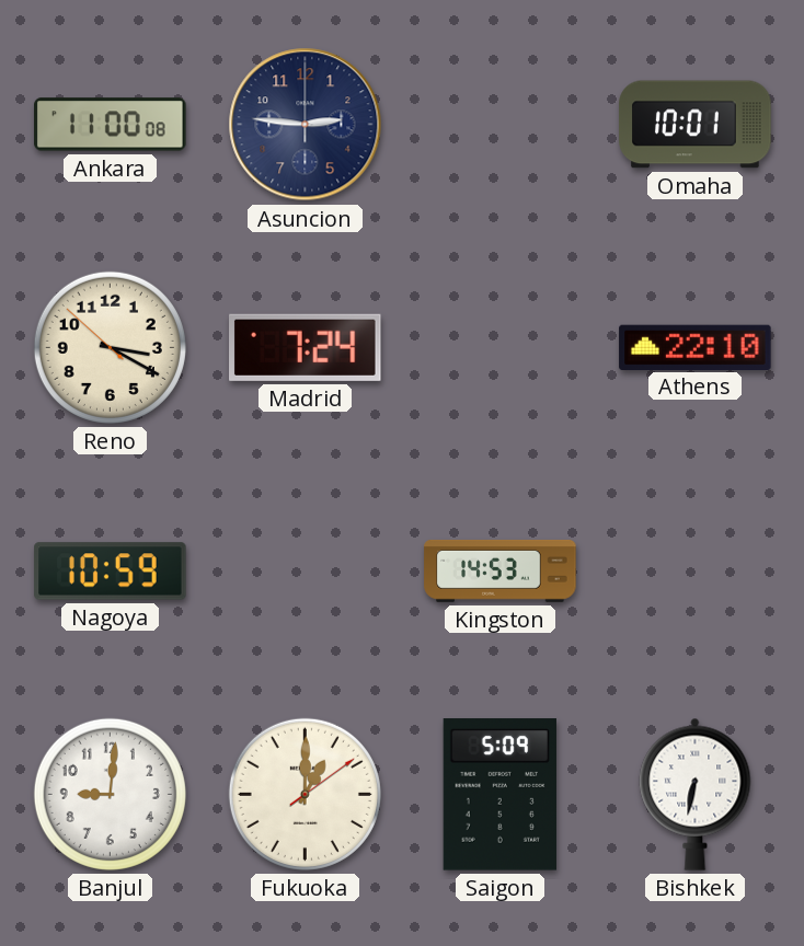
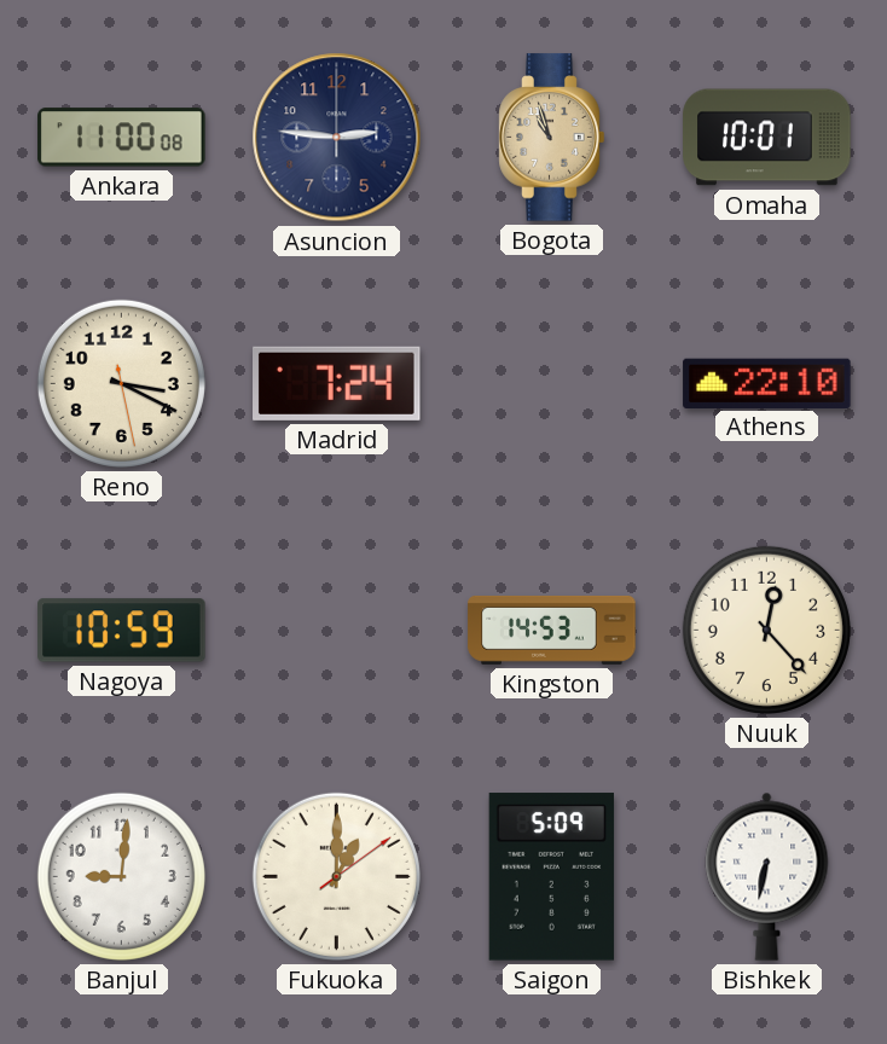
Bogota: none -> 10:57 (552, 138)
Reno: 3:19:52 -> 3:19:28 (121, 383)
Nuuk: none -> 12:23 (766, 630)
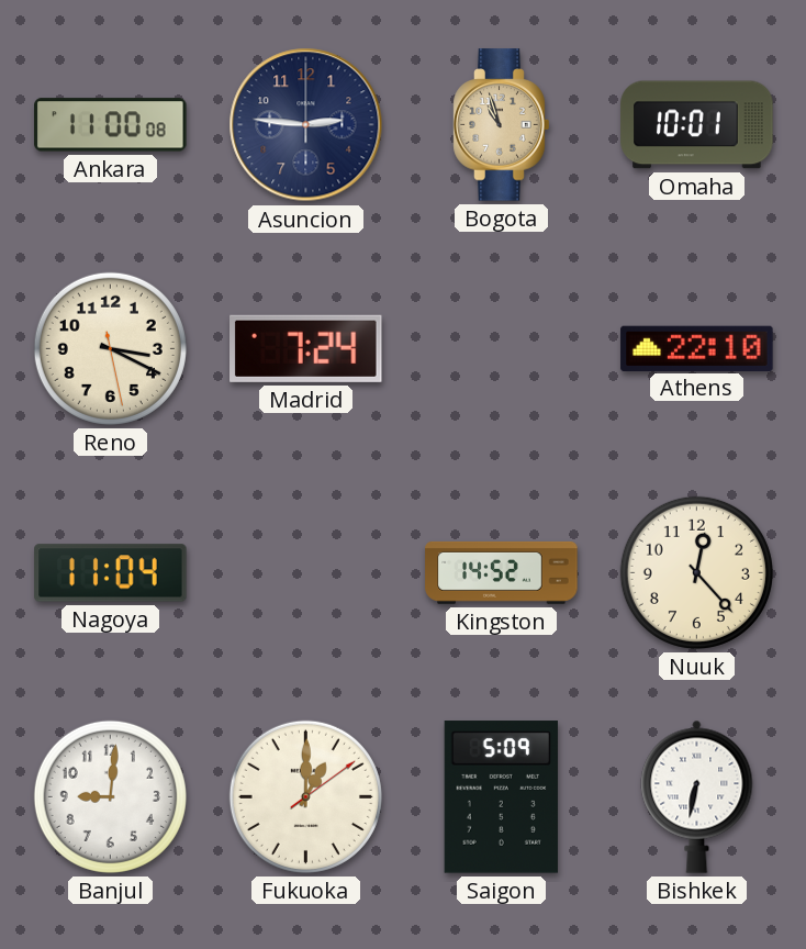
Nagoya: 10:59 -> 11:04 (111, 573)
Kingston: 14:53 -> 14:52 (502, 572)
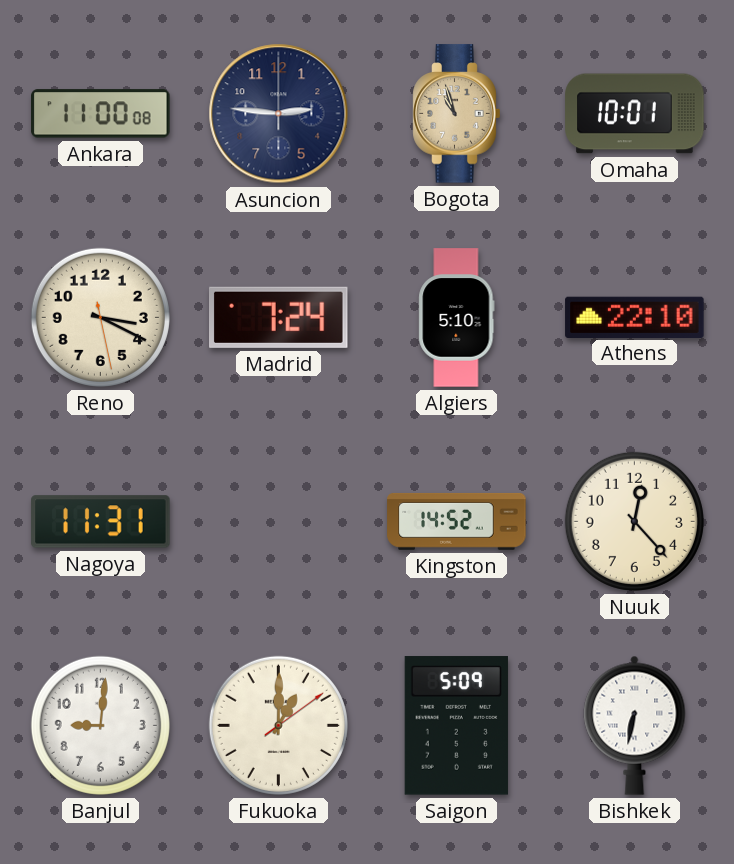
Algiers: none -> 5:10 (457, 318)
Nagoya: 11:04 -> 11:31 (101, 522)
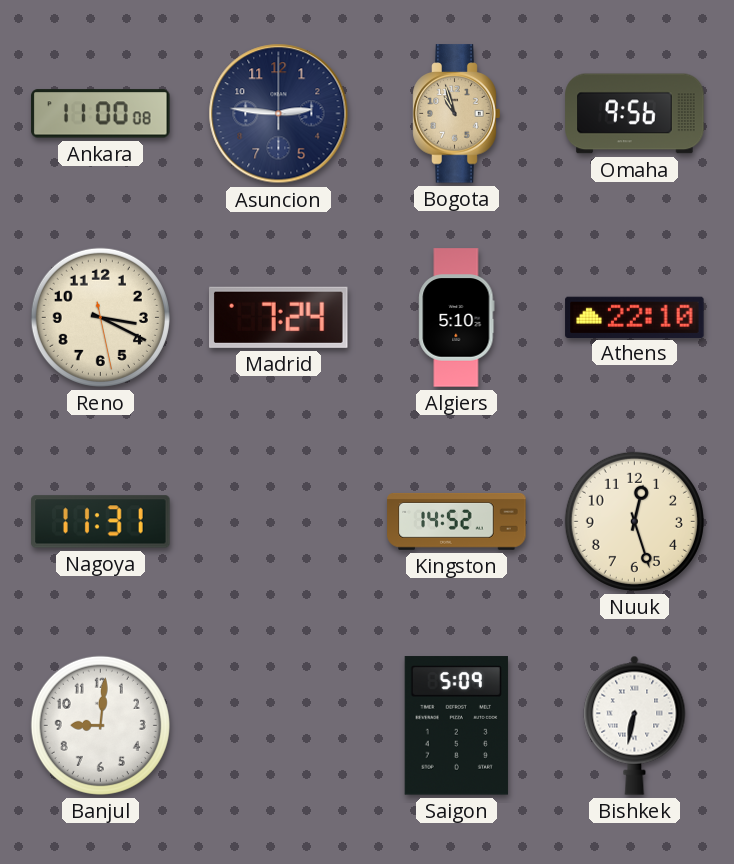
Omaha: 10:01 -> 9:56 (635, 114)
Nuuk: 12:23 -> 12:27 (634, 521)
Fukuoka: 1:00 -> none (278, 725)
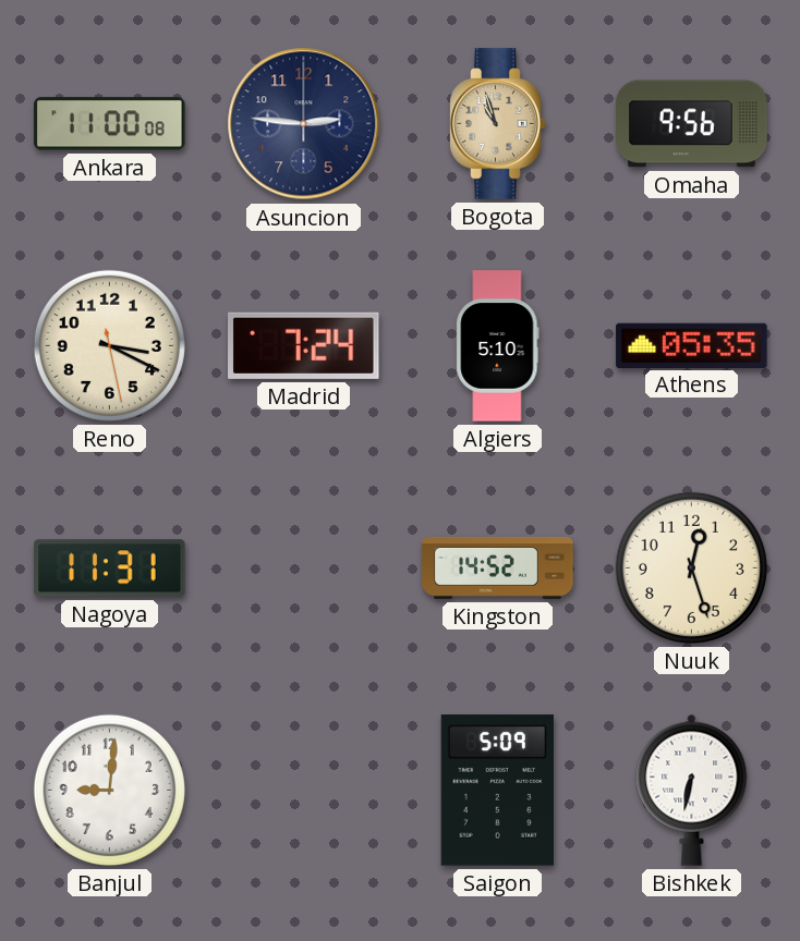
Athens: 22:10 -> 05:35 (692, 345)
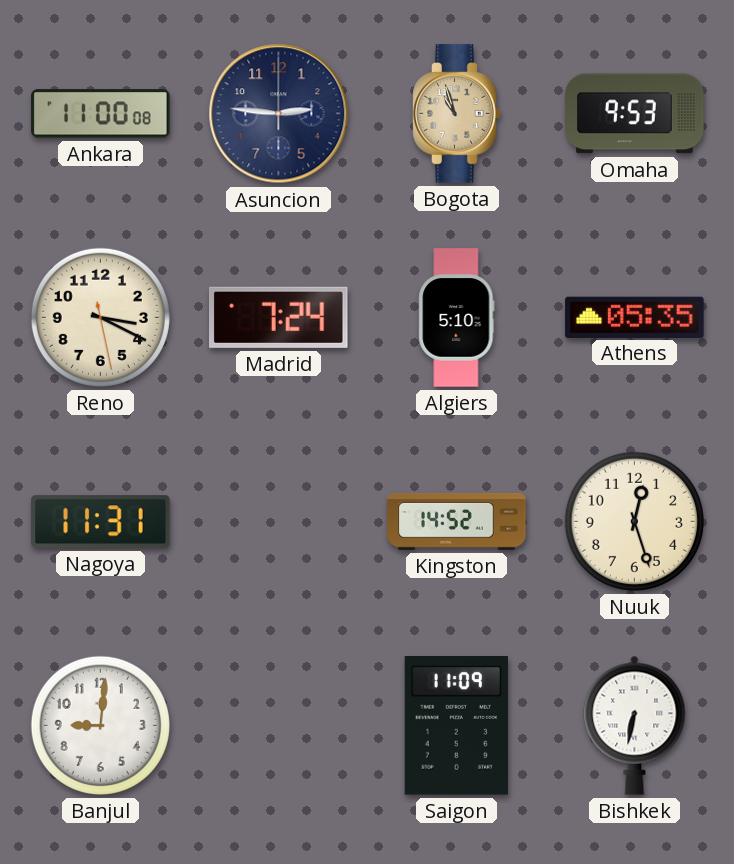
Omaha: 9:56 -> 9:53 (635, 114)
Saigon: 5:09 -> 11:09 (456, 726)
